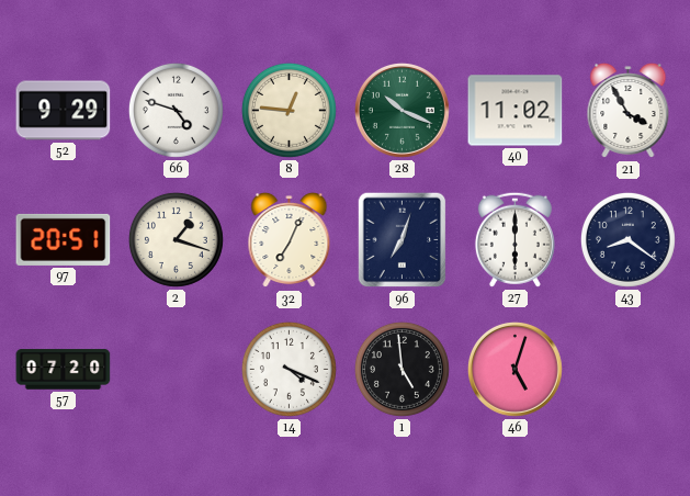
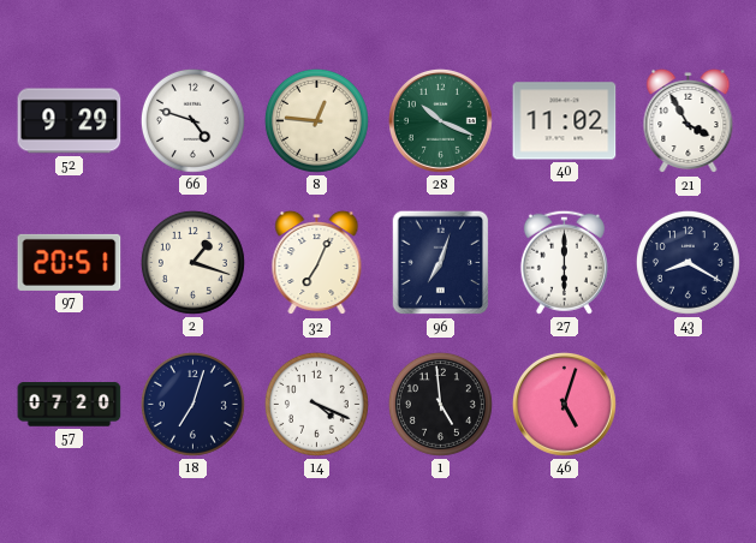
43: 8:21 -> 8:20 (687, 262)
18: none -> 7:03 (192, 404)
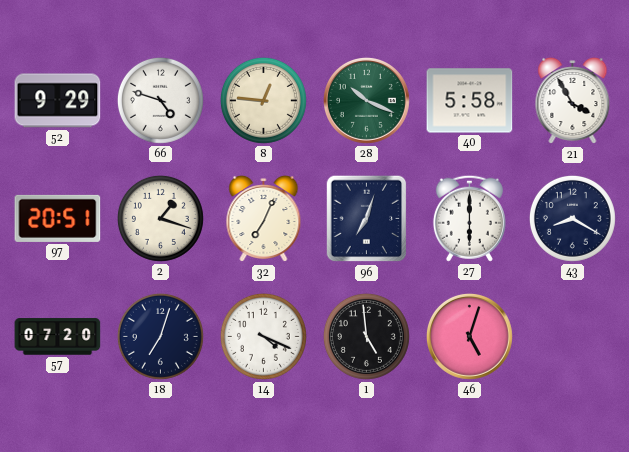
40: 11:02 -> 5:58 (470, 101)
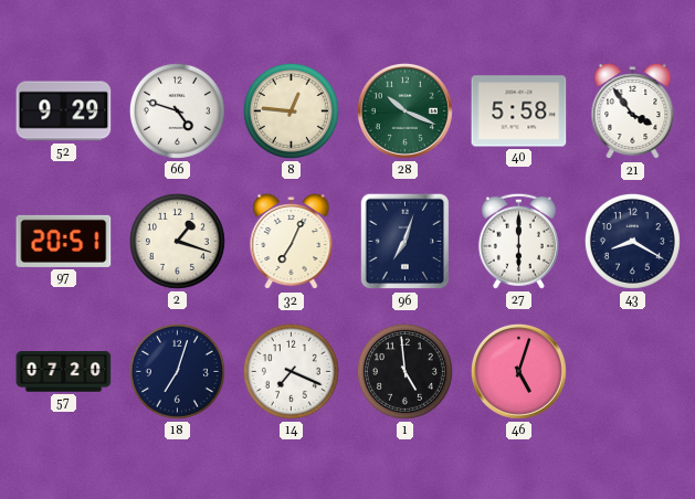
21: 3:55 -> 3:54 (633, 112)
14: 4:19 -> 7:19 (291, 371)
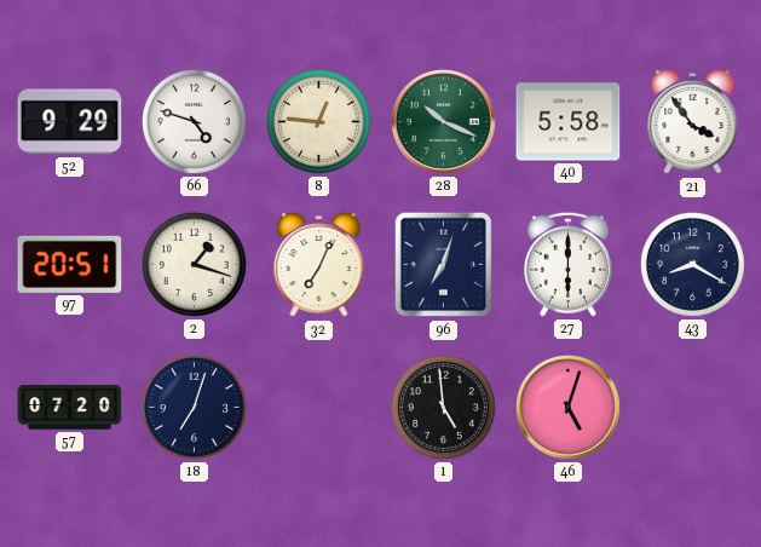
14: 7:19 -> none (291, 371)
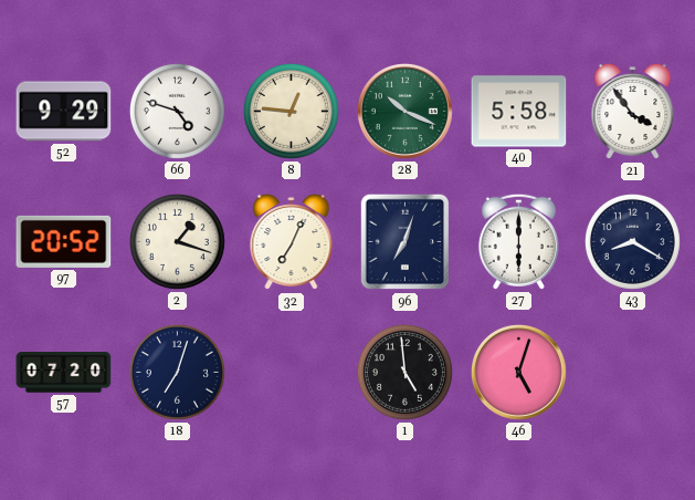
97: 20:51 -> 20:52 (64, 241)
